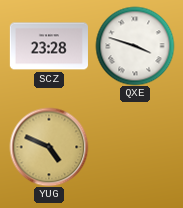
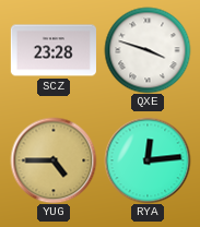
YUG: 4:49 -> 4:45 (54, 160)
RYA: none -> 12:14 (148, 160)
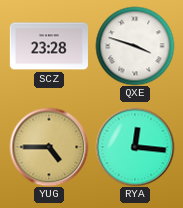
RYA: 12:14 -> 12:16 (135, 147)
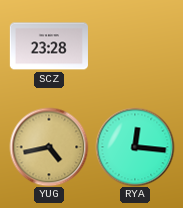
QXE: 3:48 -> none (135, 46)
YUG: 4:45 -> 4:43 (49, 147)
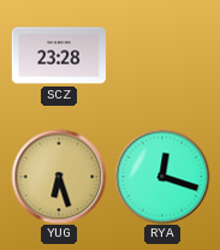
YUG: 4:43 -> 6:27 (59, 177)
RYA: 12:16 -> 12:18 (162, 177)
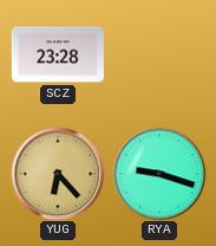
YUG: 6:27 -> 6:23 (58, 174)
RYA: 12:18 -> 9:18 (159, 174)
